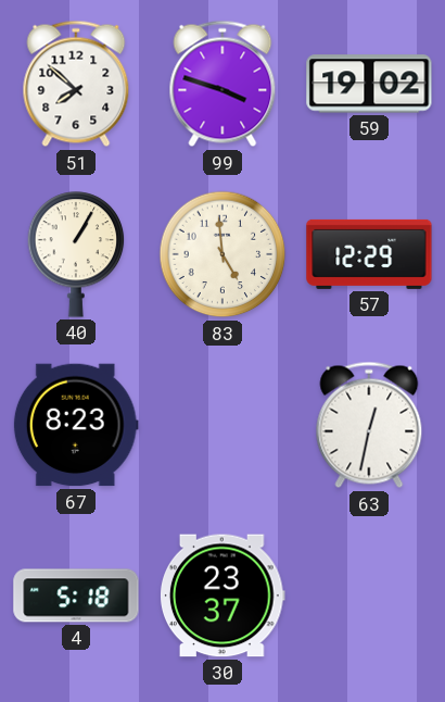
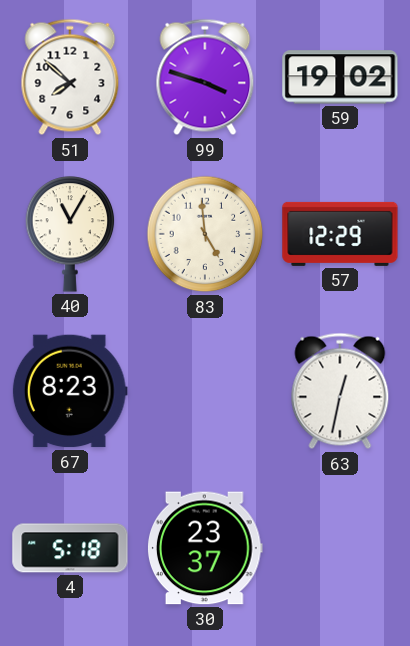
40: 1:05 -> 11:05 (70, 234)
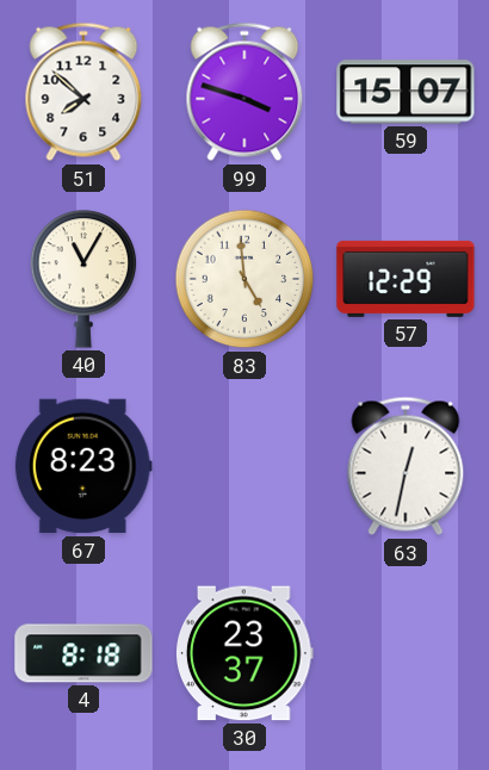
59: 19:02 -> 15:07 (406, 92)
4: 5:18 -> 8:18 (83, 653)
